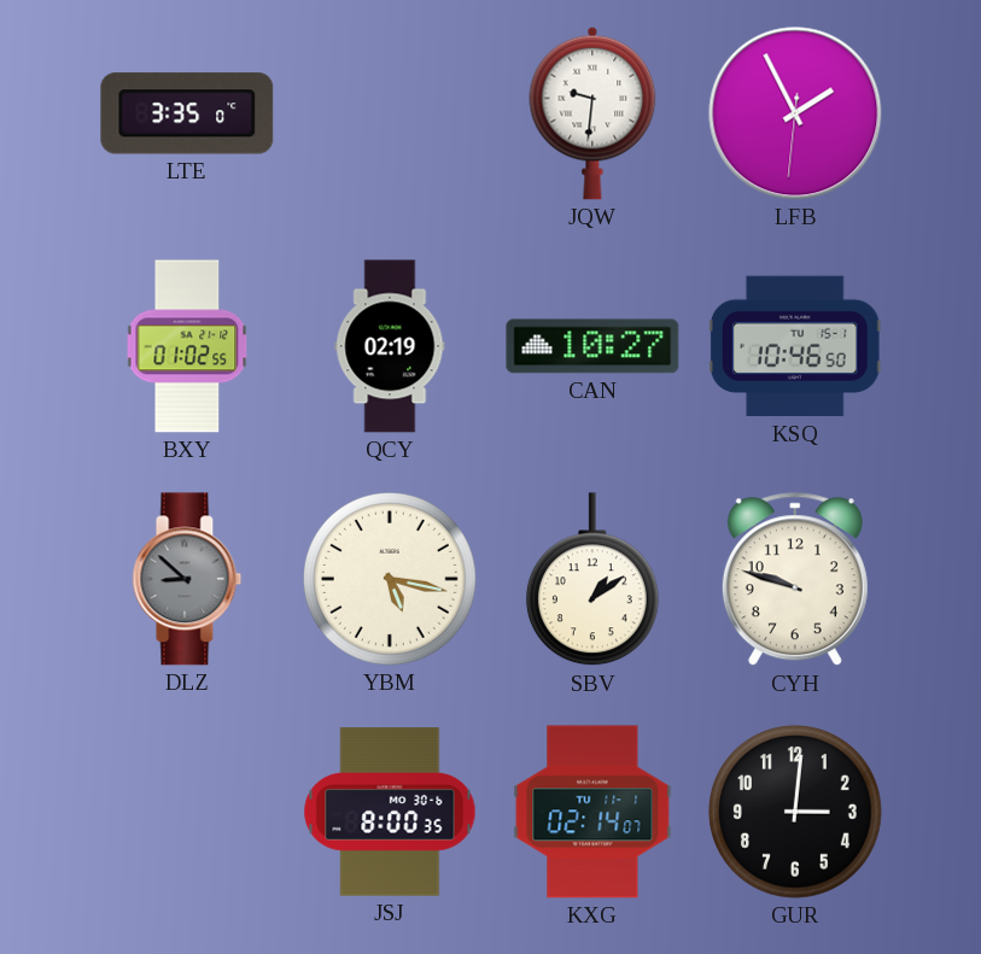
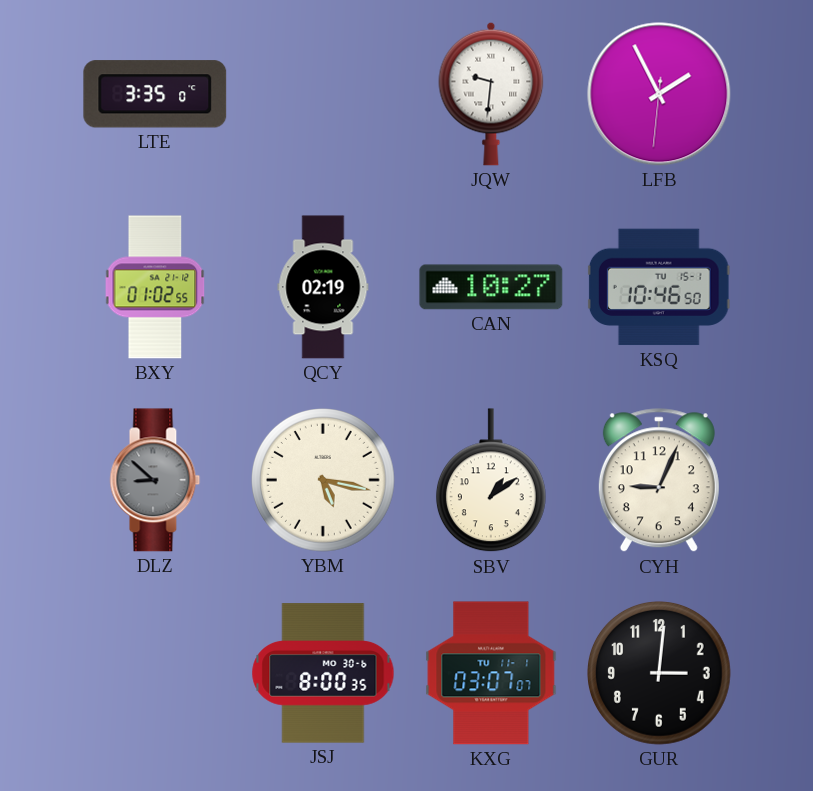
CYH: 9:48 -> 9:04 (659, 481)
KXG: 02:14 -> 03:07 (491, 673)
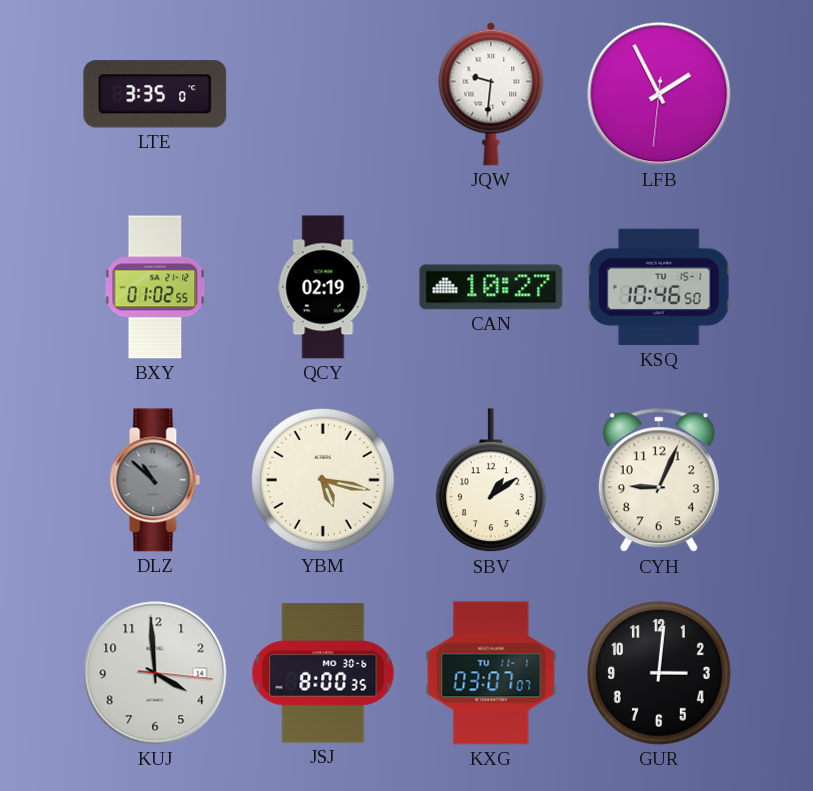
DLZ: 8:52 -> 10:52 (155, 480)
KUJ: none -> 3:59 (155, 673)
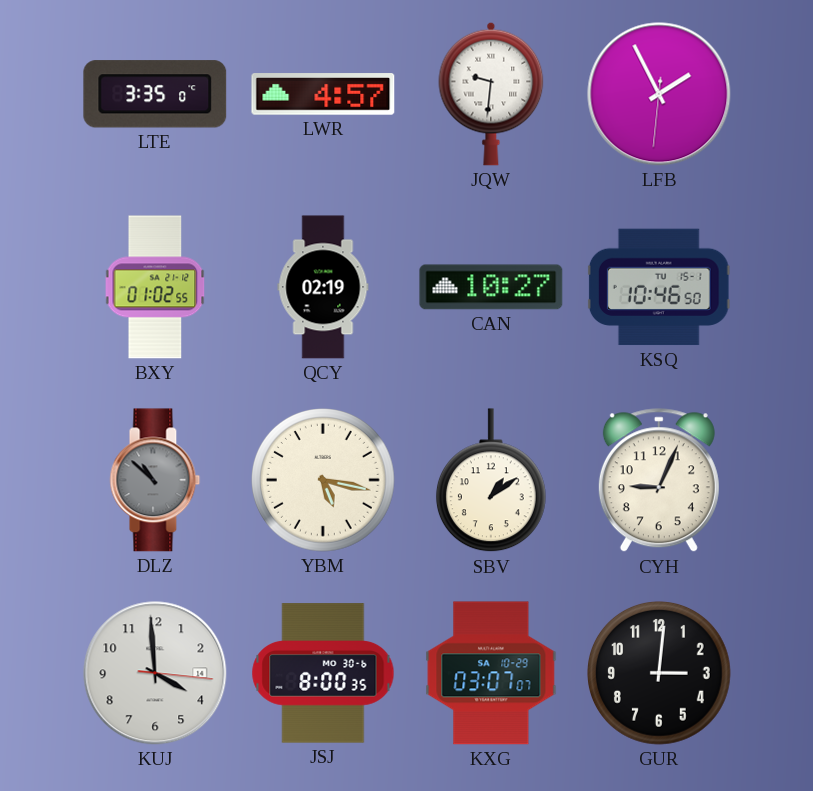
LWR: none -> 4:57 (323, 94)
KXG date: TU 11-1 -> SA 10-29 (491, 673)
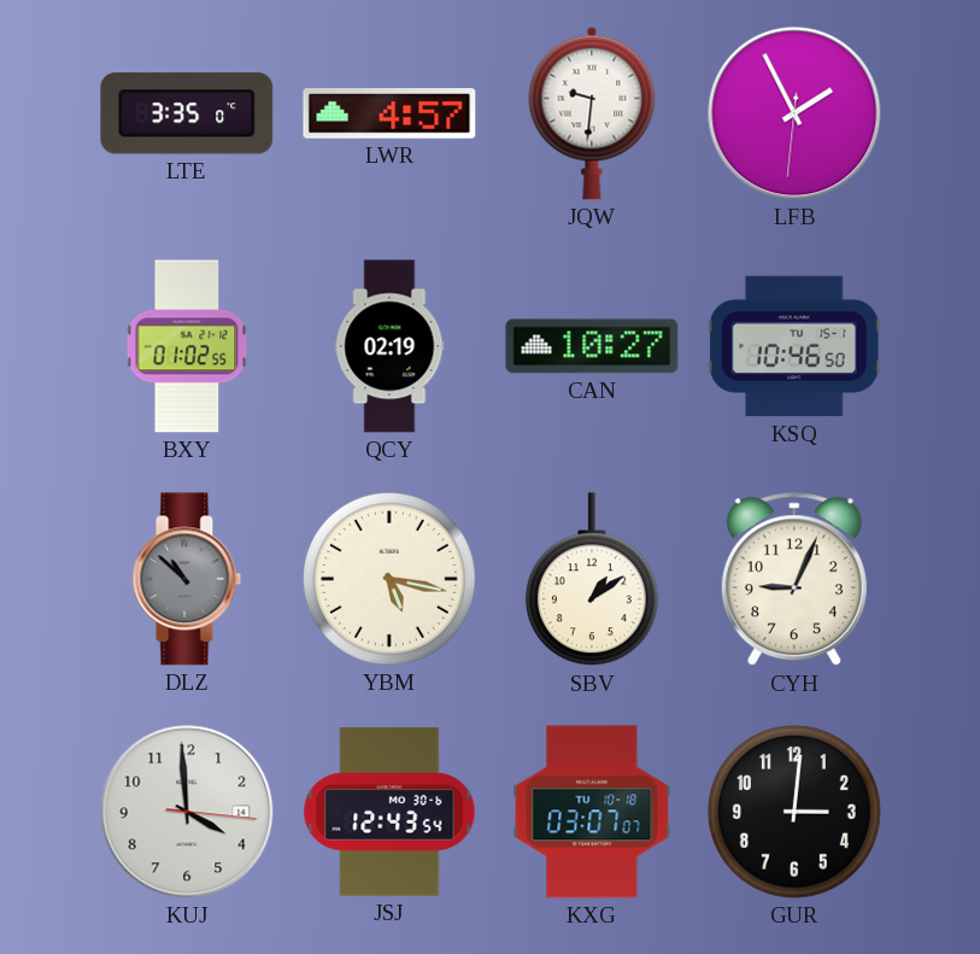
JSJ: 8:00 -> 12:43 (389, 812)
KXG date: SA 10-29 -> TU 10-18 (592, 812)
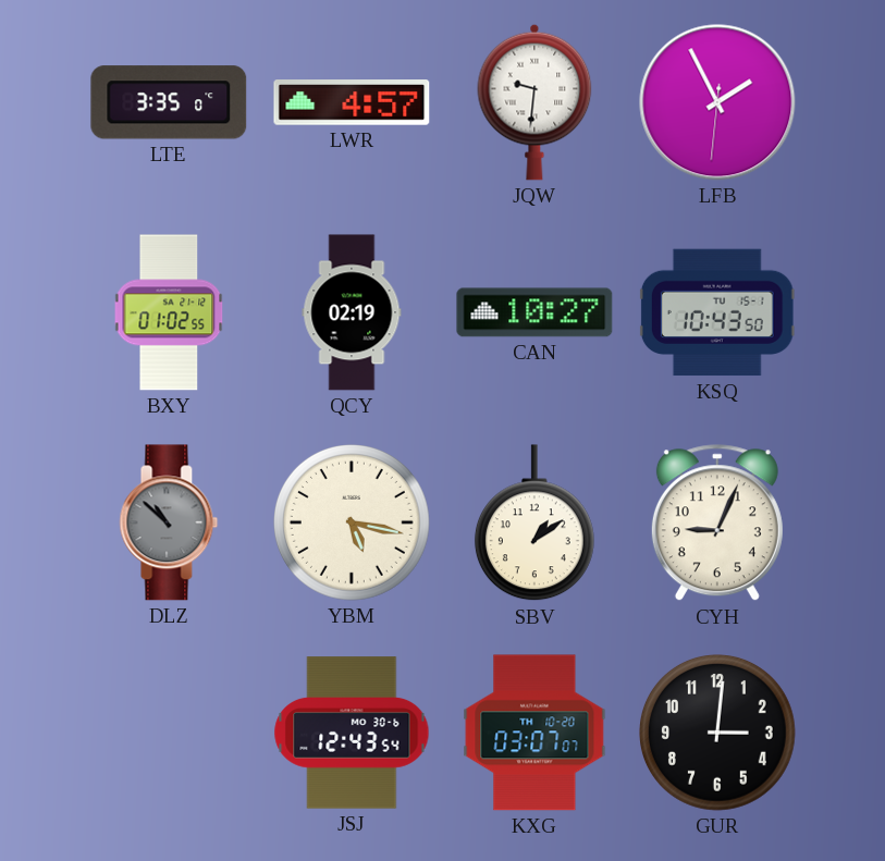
KSQ: 10:46 -> 10:43 (717, 312)
KUJ: 3:59 -> none (187, 812)
KXG date: TU 10-18 -> TH 10-20 (534, 733)
